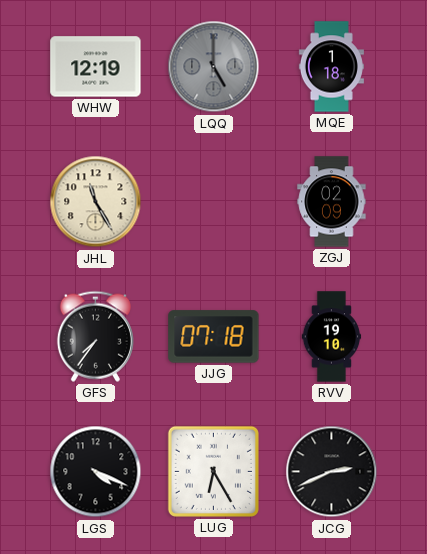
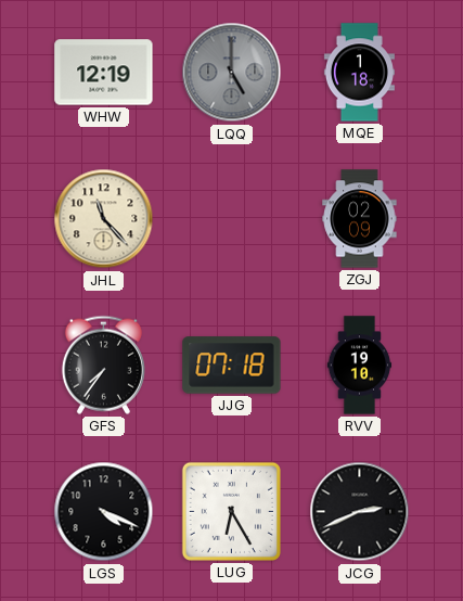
JHL: 11:25 -> 11:23 (104, 219)
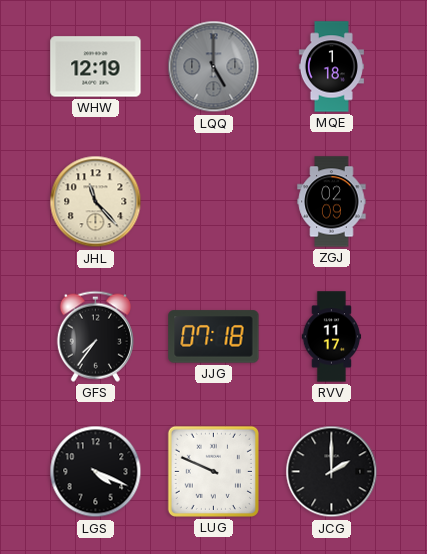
RVV: 19:10 -> 11:17 (332, 337)
LUG: 6:25 -> 9:49 (213, 471)
JCG: 2:41 -> 2:00 (332, 472)
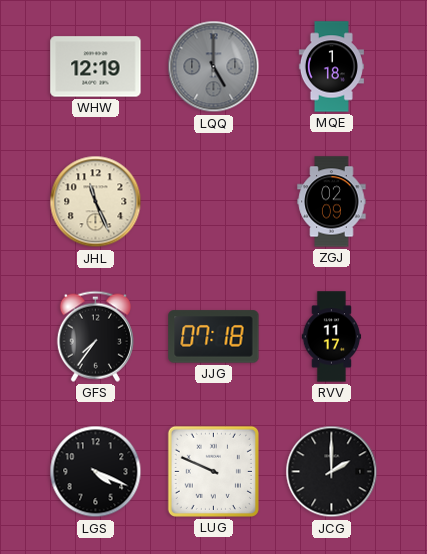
JHL: 11:23 -> 11:26 (96, 202)
